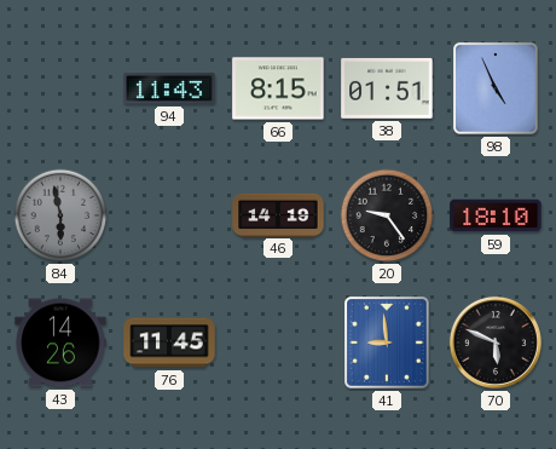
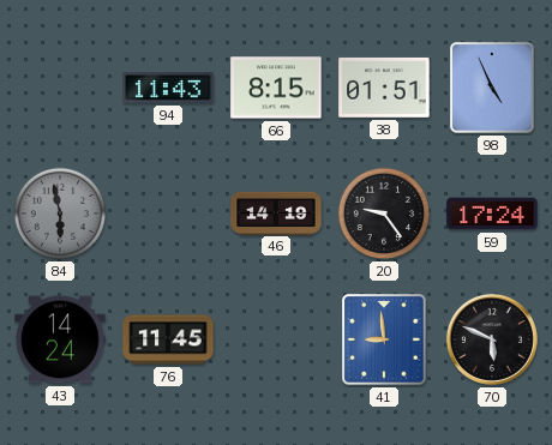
59: 18:10 -> 17:24 (492, 214)
43: 14:26 -> 14:24 (60, 339)
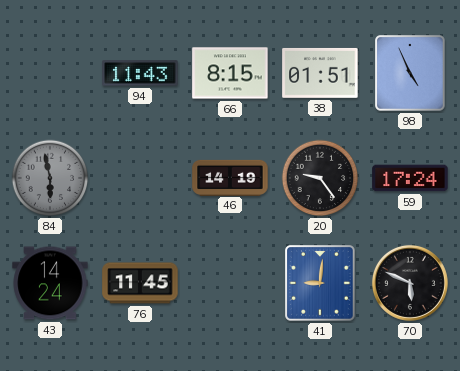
41: 8:59 -> 9:01 (321, 284)
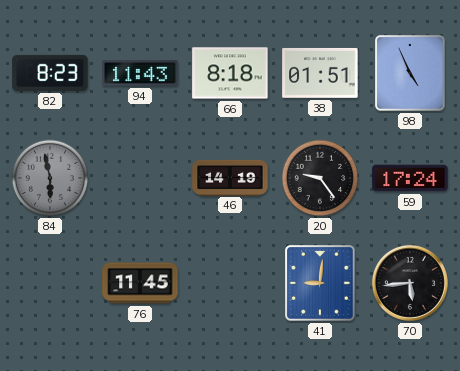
82: none -> 8:23 (50, 73)
66: 8:15 -> 8:18 (230, 73)
43: 14:24 -> none (50, 283)
70: 5:49 -> 5:44 (410, 283)
